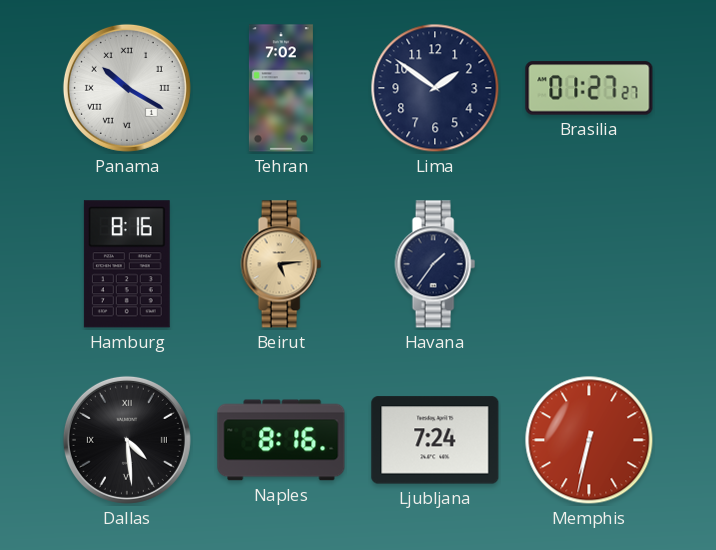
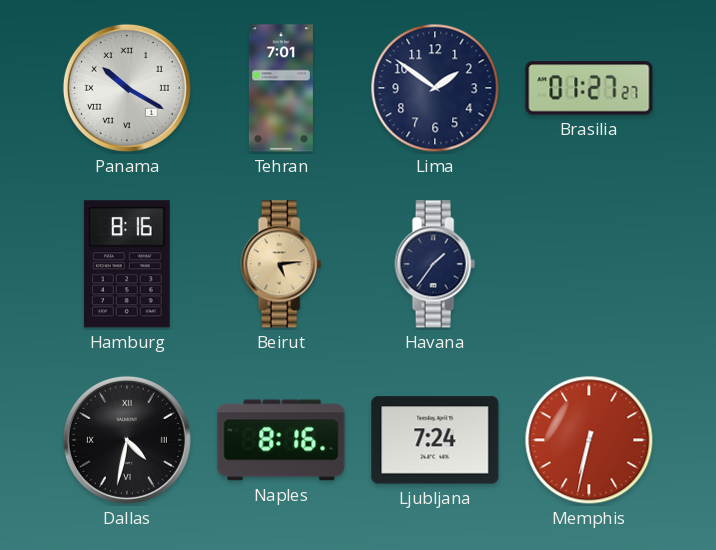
Tehran: 7:02 -> 7:01 (281, 88)
Dallas: 4:29 -> 4:32 (127, 440)
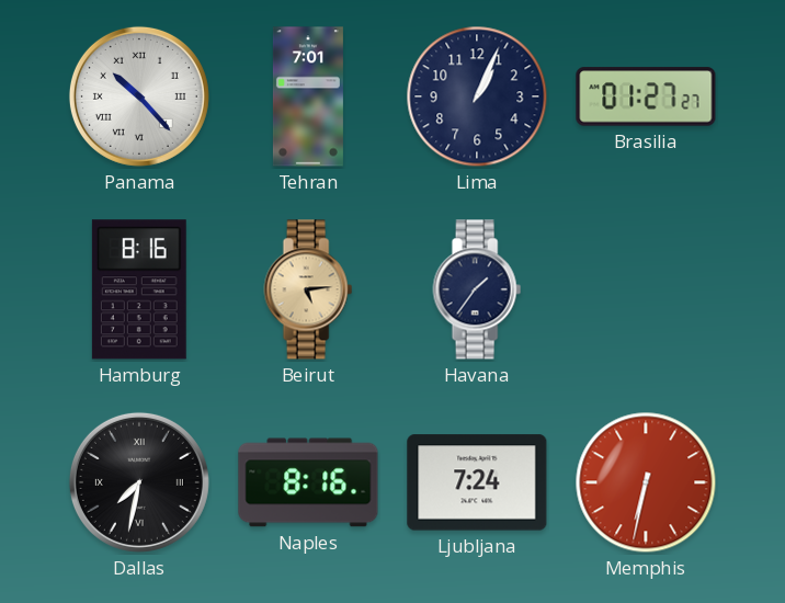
Panama: 10:20 -> 10:23 (139, 96)
Lima: 1:51 -> 1:04 (477, 96)
Dallas: 4:32 -> 7:32 (139, 482)
